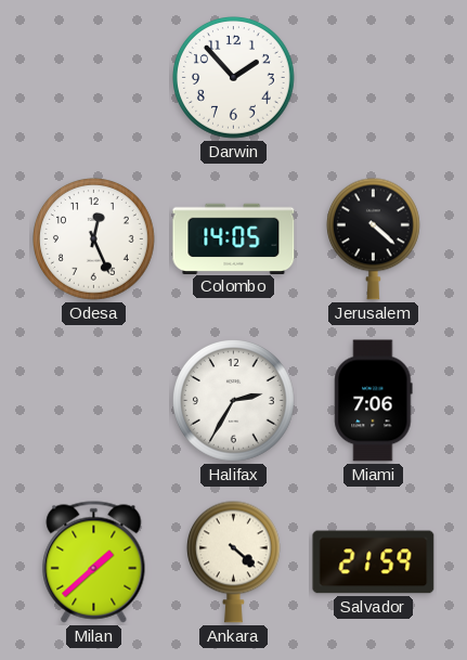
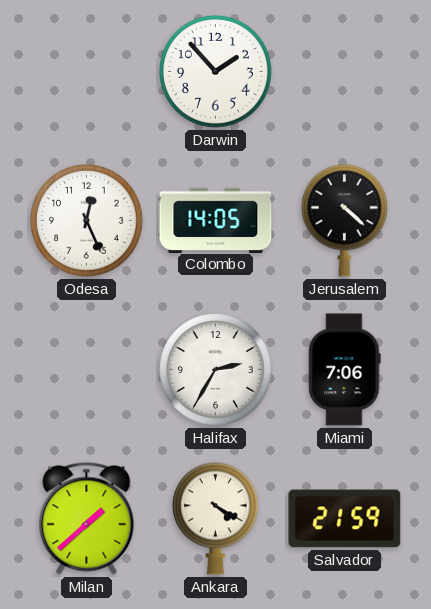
Ankara: 4:22 -> 4:20 (215, 518)
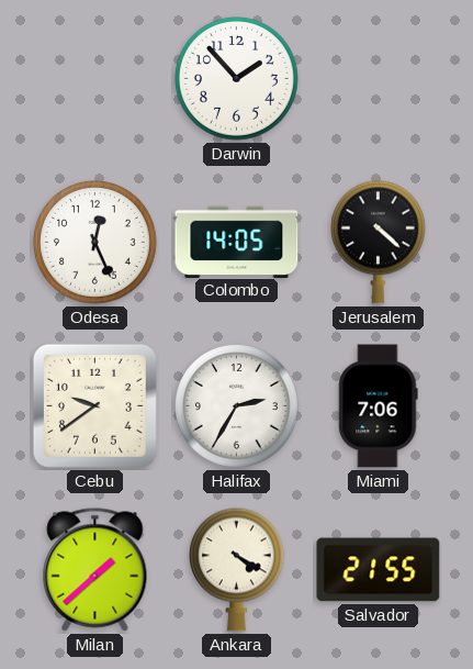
Cebu: none -> 9:39 (94, 405)
Salvador: 21:59 -> 21:55 (379, 570)
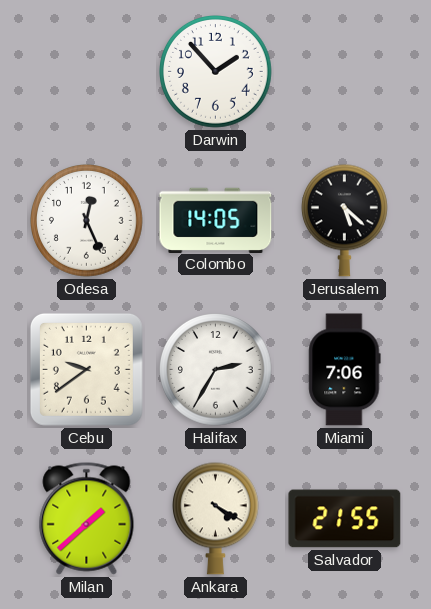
Jerusalem: 4:22 -> 5:22 (344, 220)
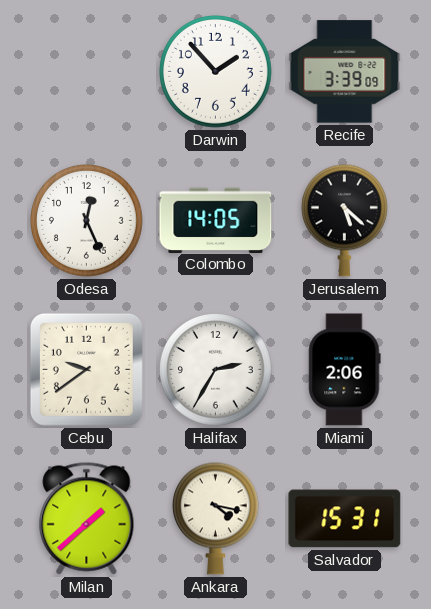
Recife: none -> 3:39 (345, 72)
Miami: 7:06 -> 2:06 (345, 370)
Ankara: 4:20 -> 4:17 (215, 518)
Salvador: 21:55 -> 15:31 (345, 519)
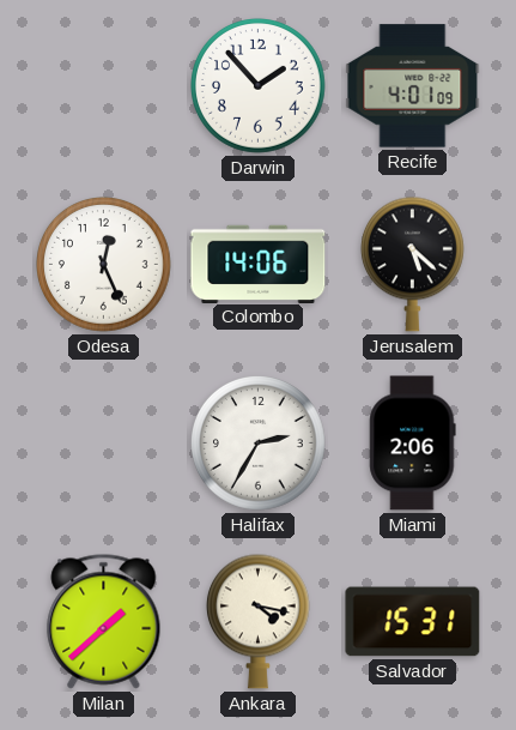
Recife: 3:39 -> 4:01 (413, 86)
Colombo: 14:05 -> 14:06 (259, 264)
Cebu: 9:39 -> none (86, 369)
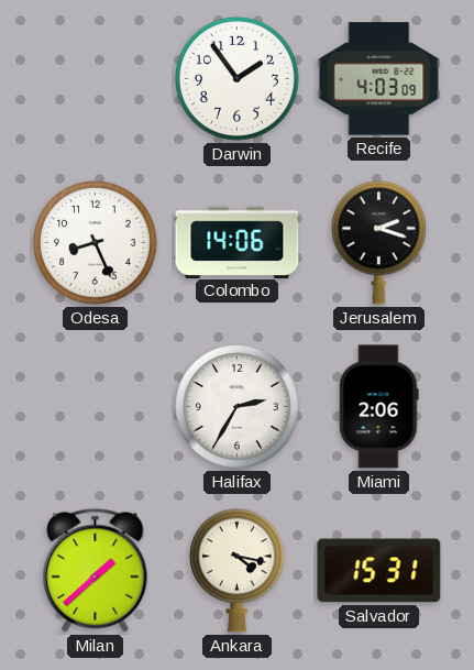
Darwin: 1:53 -> 1:54 (238, 79)
Recife: 4:01 -> 4:03 (379, 79)
Odesa: 12:26 -> 8:26 (96, 243)
Jerusalem: 5:22 -> 2:18 (378, 242)
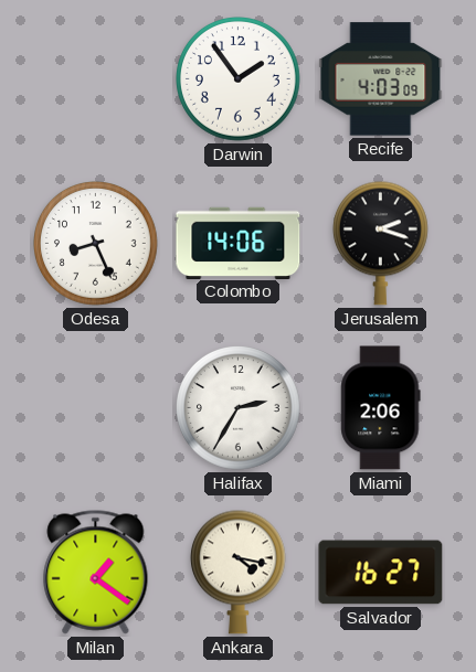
Milan: 1:38 -> 1:21 (96, 573)
Salvador: 15:31 -> 16:27 (381, 573)
